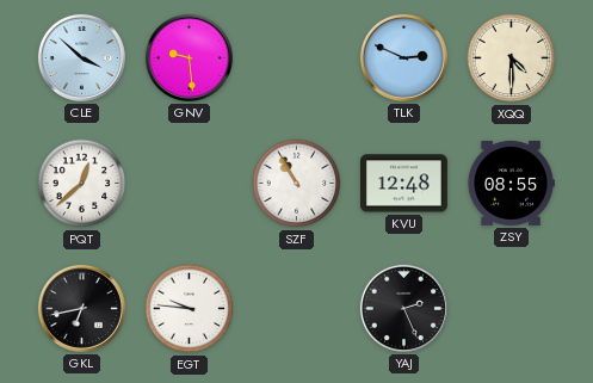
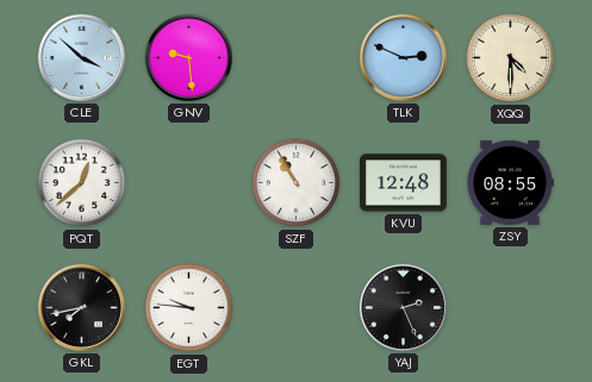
GKL: 6:43 -> 7:43 (81, 307)
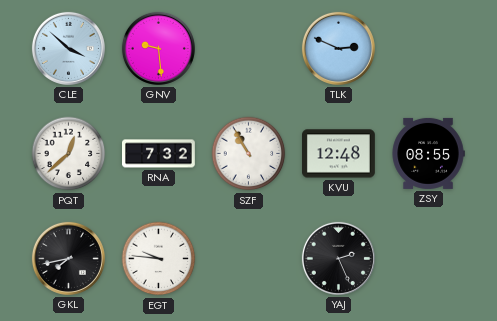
XQQ: 4:30 -> none (511, 58)
RNA: none -> 7:32 (159, 154)
